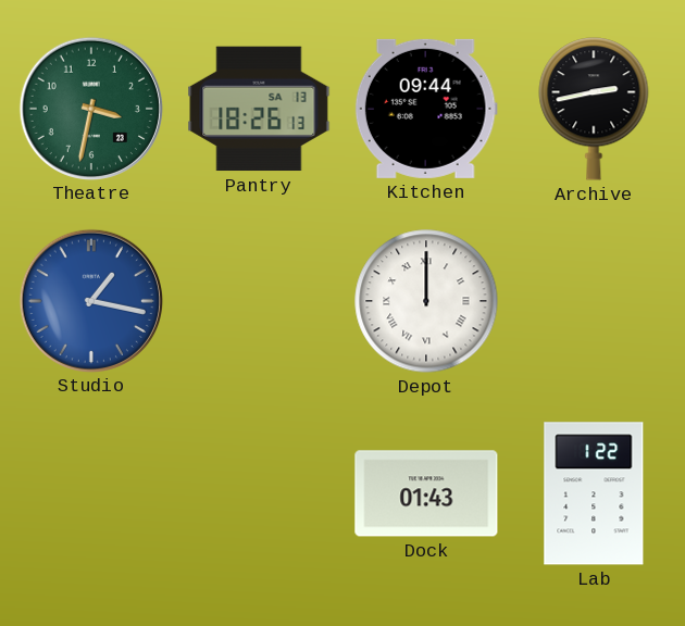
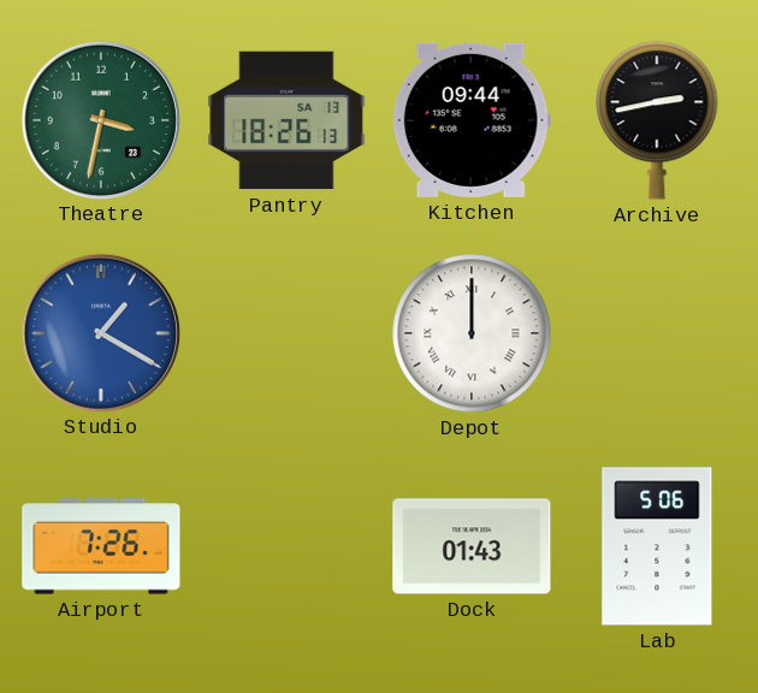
Studio: 1:17 -> 1:20 (100, 332)
Airport: none -> 7:26 (101, 546)
Lab: 1:22 -> 5:06 (657, 546)
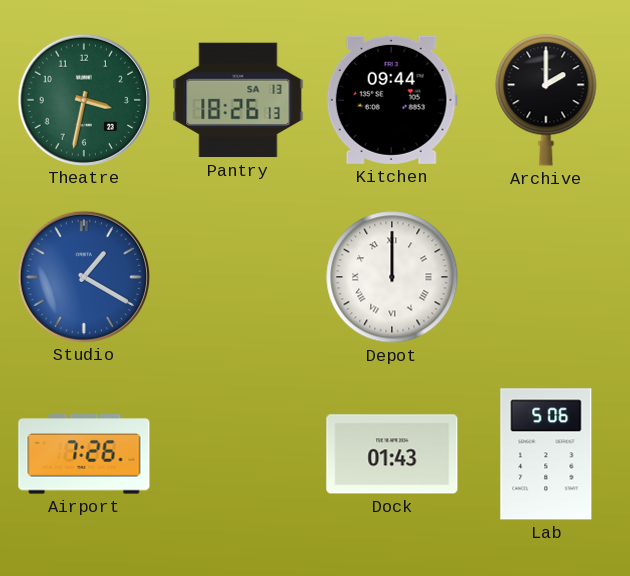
Archive: 2:43 -> 2:00 (546, 100)
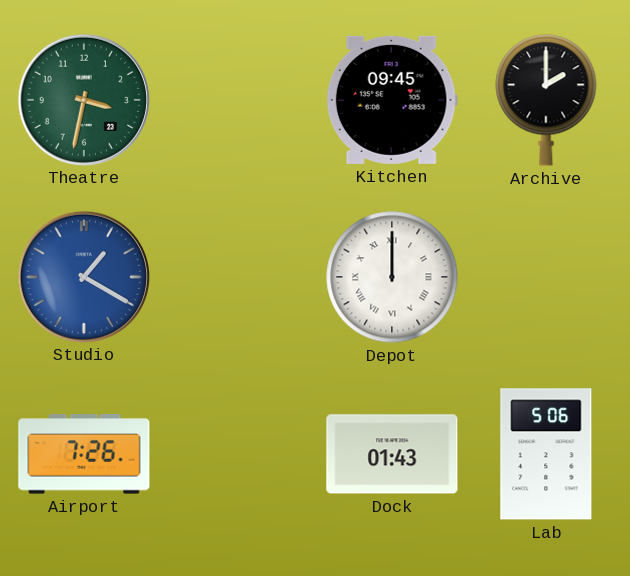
Pantry: 18:26 -> none (238, 100)
Kitchen: 09:44 -> 09:45 (392, 100)
